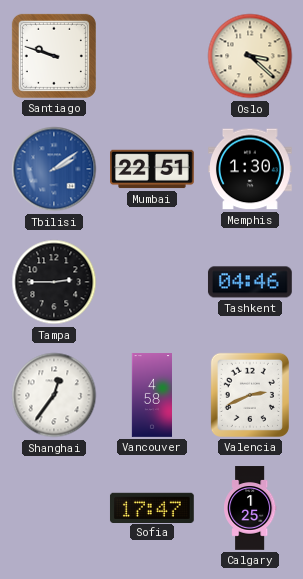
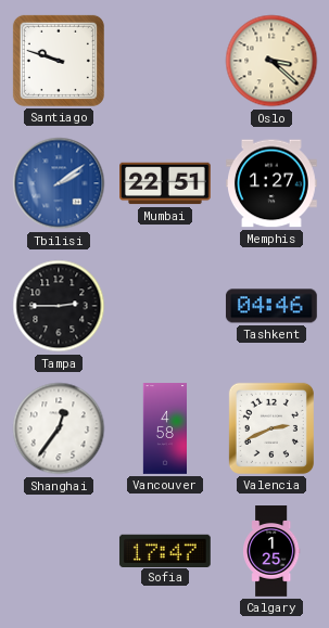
Memphis: 1:30 -> 1:27 (273, 183)
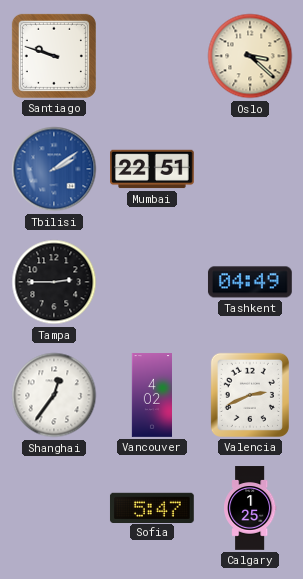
Memphis: 1:27 -> none (273, 183)
Tashkent: 04:46 -> 04:49 (250, 282)
Vancouver: 4:58 -> 4:02 (152, 395)
Sofia: 17:47 -> 5:47 (152, 507)
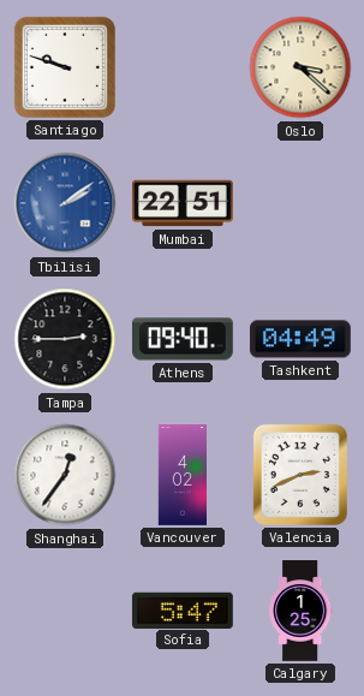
Athens: none -> 09:40 (184, 339)
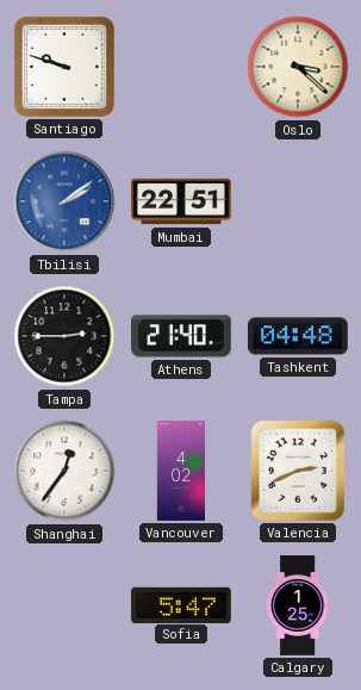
Athens: 09:40 -> 21:40 (182, 336)
Tashkent: 04:49 -> 04:48 (298, 336)
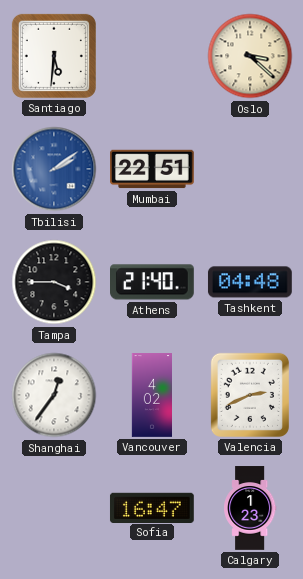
Santiago: 9:48 -> 5:31 (54, 56)
Tampa: 2:45 -> 3:45 (54, 282)
Sofia: 5:47 -> 16:47 (152, 507)
Calgary: 1:25 -> 1:23 (251, 508)
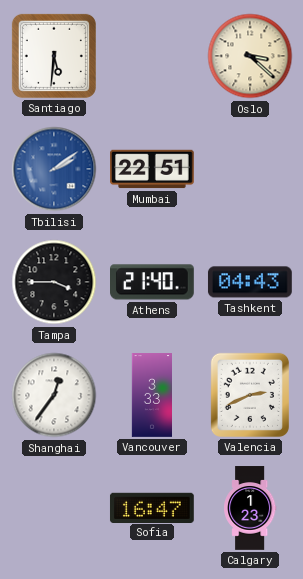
Tashkent: 04:48 -> 04:43 (250, 282)
Vancouver: 4:02 -> 3:33 (152, 395)
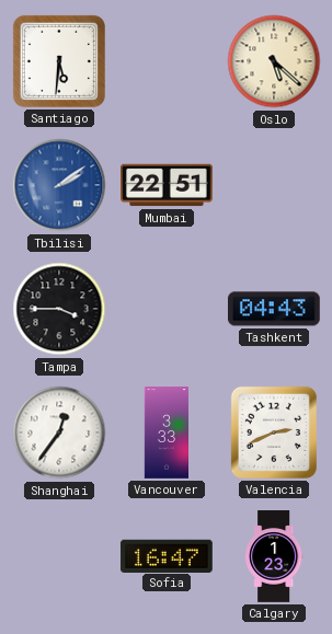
Oslo: 3:22 -> 5:22 (274, 61)
Athens: 21:40 -> none (153, 282)
